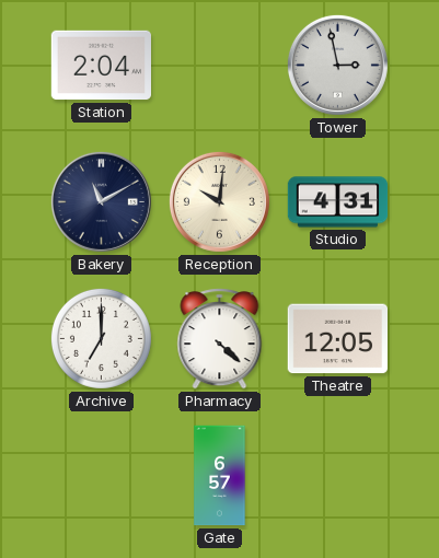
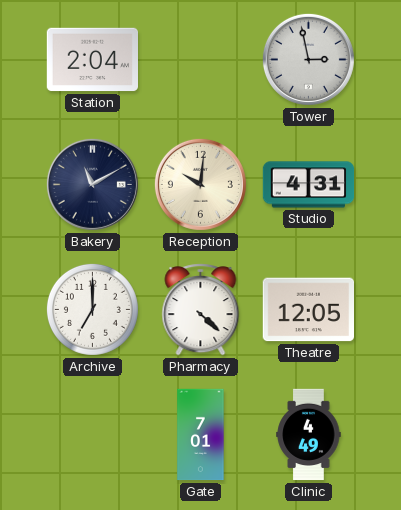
Gate: 6:57 -> 7:01 (201, 435)
Clinic: none -> 4:49 (309, 435)
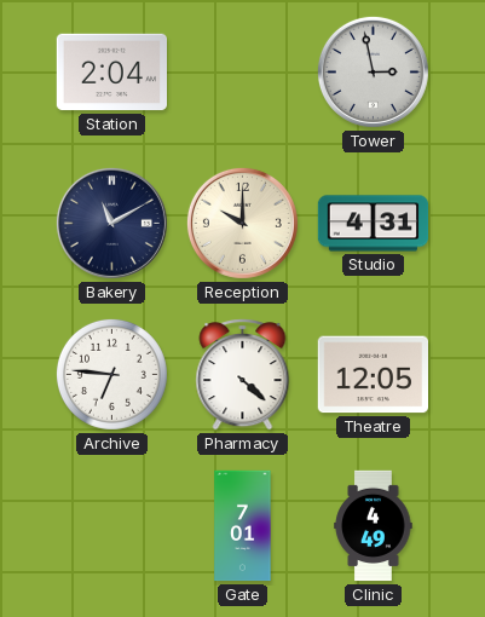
Reception: 10:01 -> 10:00 (242, 223)
Archive: 7:00 -> 6:46 (111, 374)
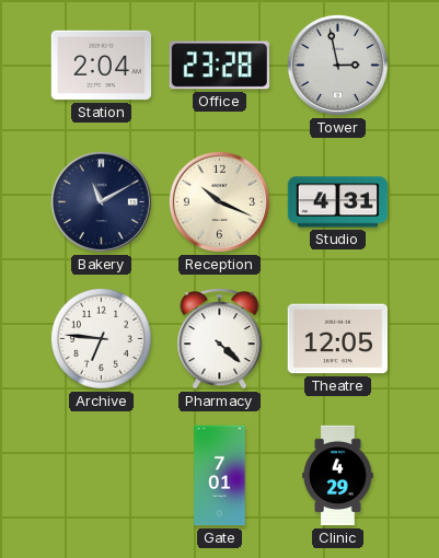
Office: none -> 23:28 (219, 66)
Reception: 10:00 -> 10:19 (219, 201)
Clinic: 4:49 -> 4:29 (338, 476)
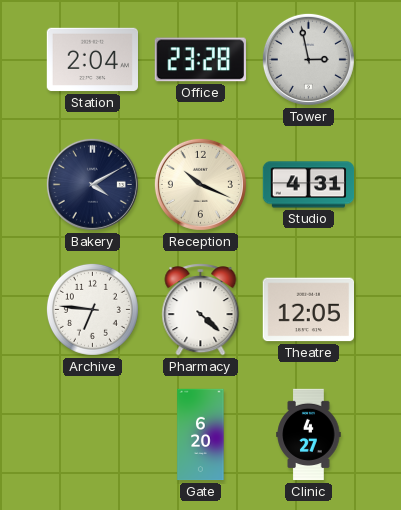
Bakery: 11:10 -> 4:10 (92, 184)
Gate: 7:01 -> 6:20 (201, 435)
Clinic: 4:29 -> 4:27 (309, 435)
